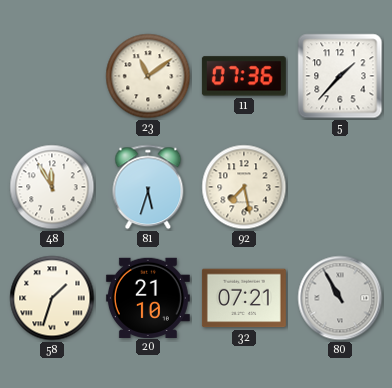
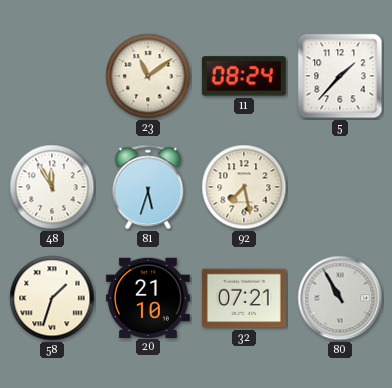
11: 07:36 -> 08:24 (244, 76)
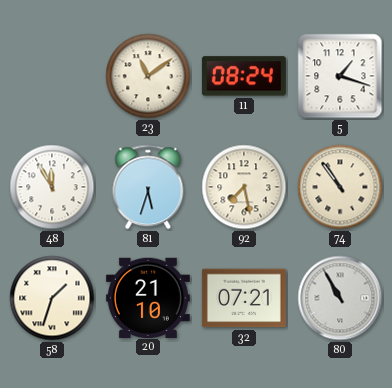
5: 1:37 -> 1:18 (340, 76)
74: none -> 10:54 (340, 187)
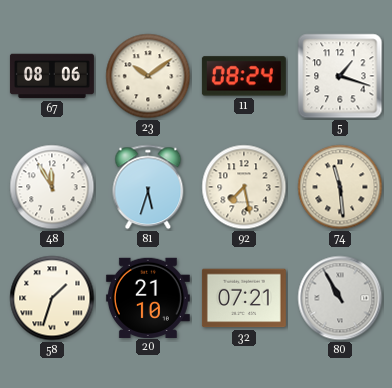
67: none -> 08:06 (52, 76)
23: 11:09 -> 10:09 (148, 76)
74: 10:54 -> 11:29 (340, 187)
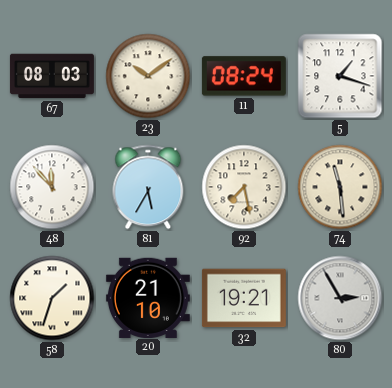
67: 08:06 -> 08:03 (52, 76)
48: 11:55 -> 11:53 (52, 187)
81: 5:33 -> 5:35 (148, 187)
32: 07:21 -> 19:21 (244, 298)
80: 10:55 -> 2:55 (340, 298)
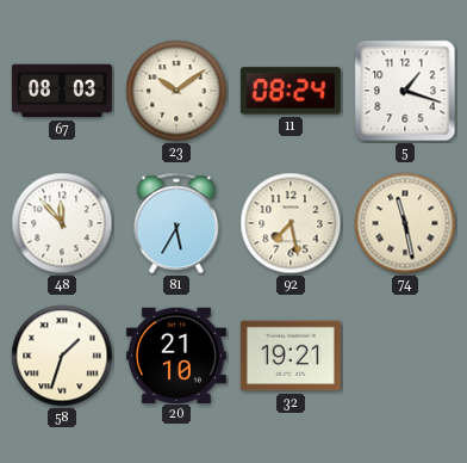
74: 11:29 -> 11:28 (405, 223)
80: 2:55 -> none (340, 298)
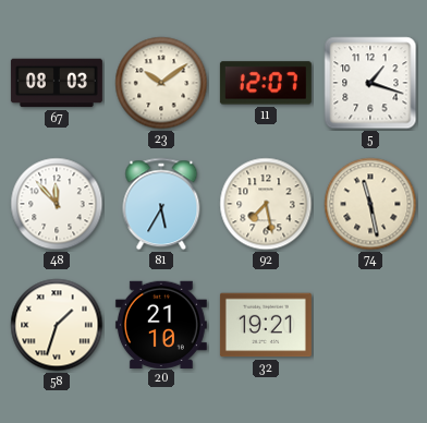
11: 08:24 -> 12:07 (266, 83)
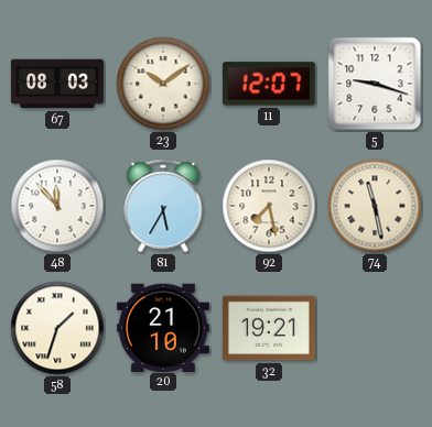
5: 1:18 -> 9:18 (375, 84)
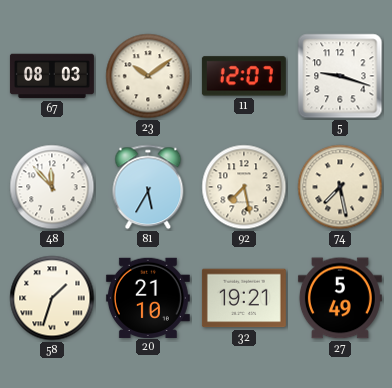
74: 11:28 -> 7:28 (340, 187)
27: none -> 5:49 (340, 298)
